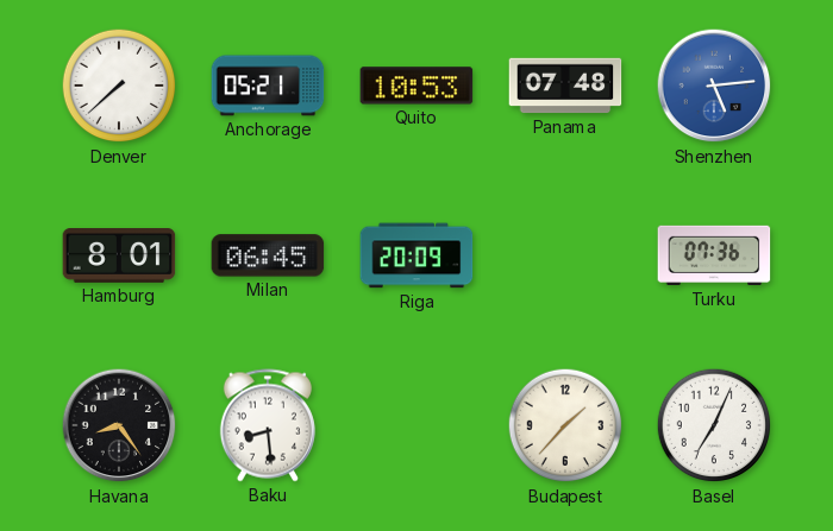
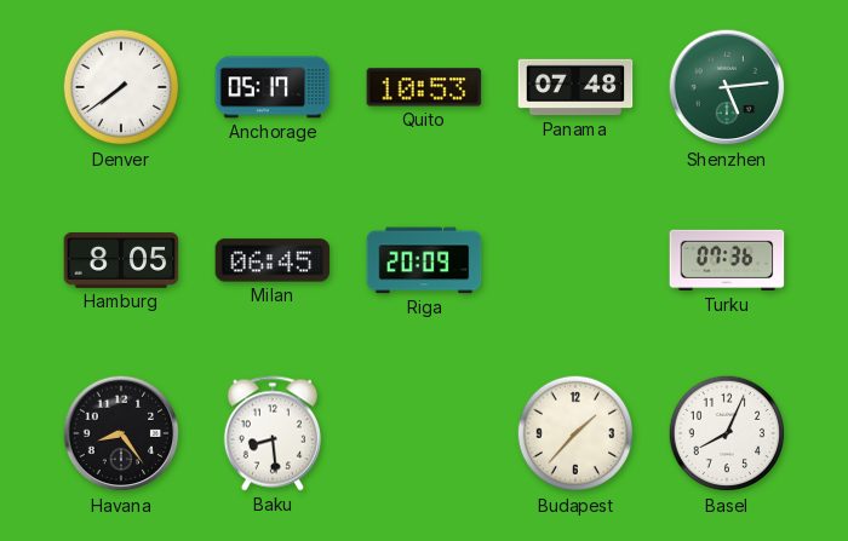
Denver: 7:38 -> 7:39 (121, 87)
Anchorage: 05:21 -> 05:17 (273, 87)
Shenzhen dial: blue -> green (727, 87)
Hamburg: 8:01 -> 8:05 (121, 261)
Basel: 7:04 -> 8:04 (727, 433)
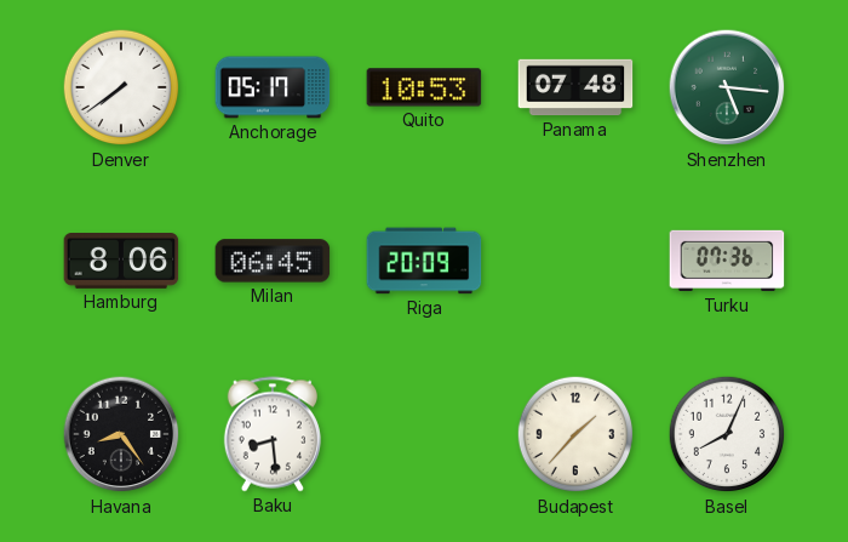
Shenzhen: 5:14 -> 5:16 (727, 87)
Hamburg: 8:05 -> 8:06 (121, 262)
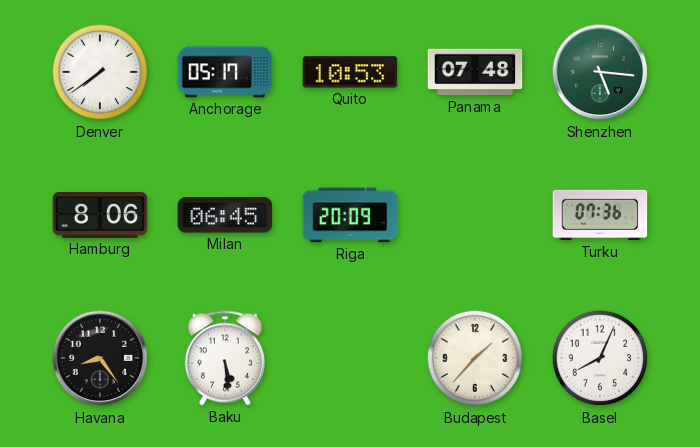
Baku: 8:29 -> 5:29 (225, 358)
